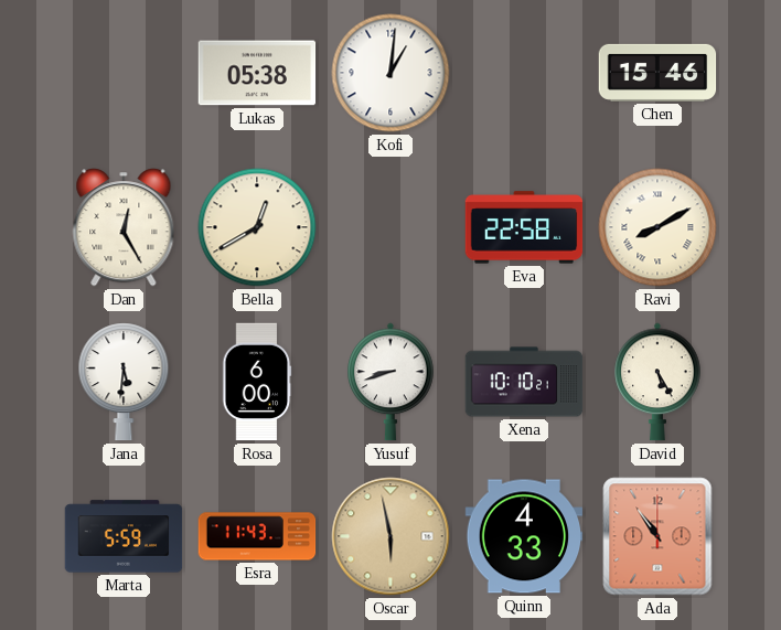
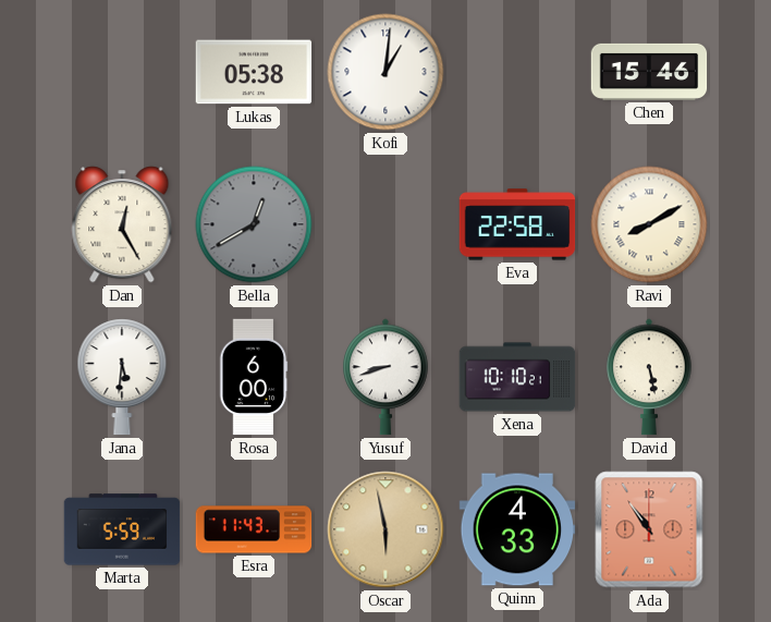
Bella dial: cream -> grey (254, 224)
David: 5:25 -> 5:28 (649, 377)
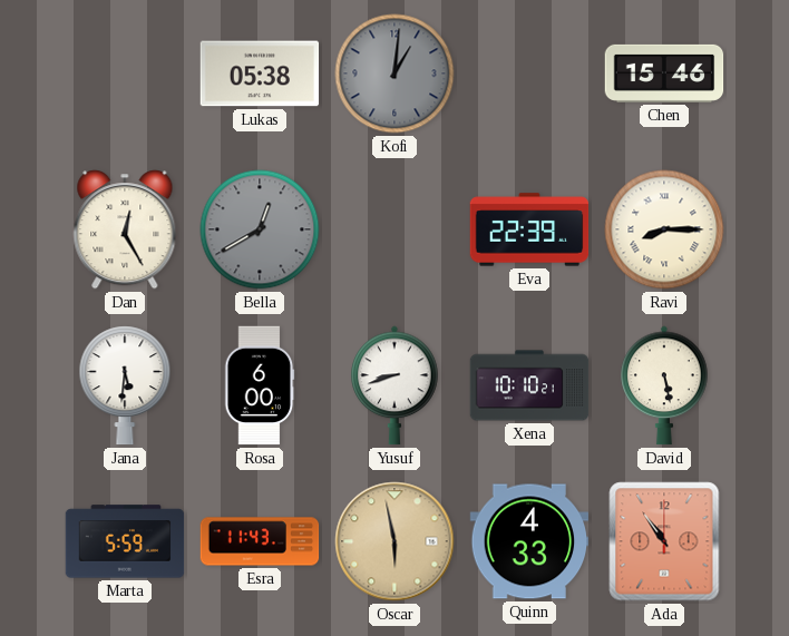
Kofi dial: white -> grey (394, 74)
Eva: 22:58 -> 22:39 (529, 229)
Ravi: 8:10 -> 8:15 (664, 229)
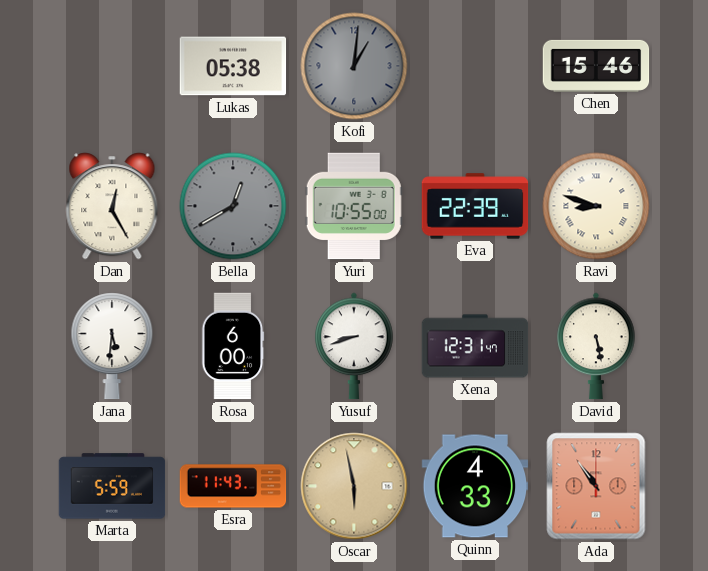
Yuri: none -> 10:55 (354, 206)
Ravi: 8:15 -> 8:48 (596, 206)
Xena: 10:10 -> 12:31 (475, 346)
